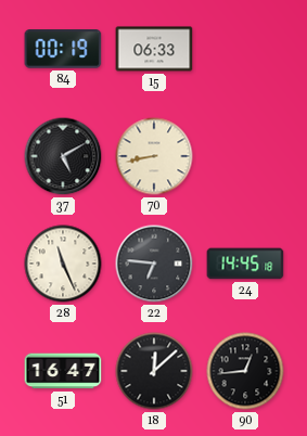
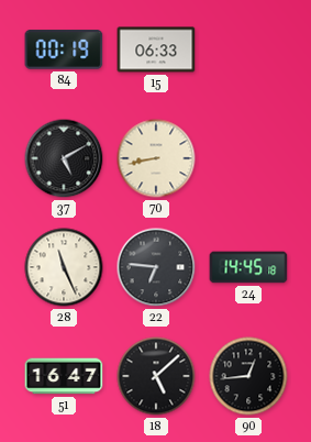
18: 12:08 -> 5:08 (156, 376)
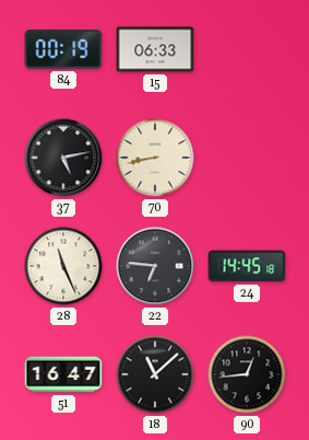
37: 5:10 -> 5:13 (63, 158)
18: 5:08 -> 11:08 (155, 374)
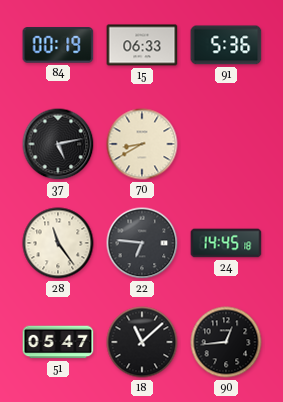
91: none -> 5:36 (226, 45)
70: 8:43 -> 8:40 (142, 144)
28: 11:26 -> 11:24 (58, 243)
51: 16:47 -> 05:47 (58, 342)
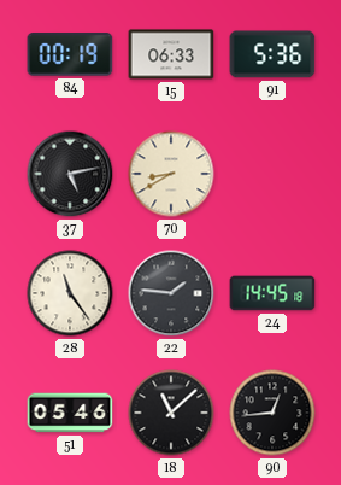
22: 6:46 -> 1:46 (171, 293)
51: 05:47 -> 05:46 (70, 413)
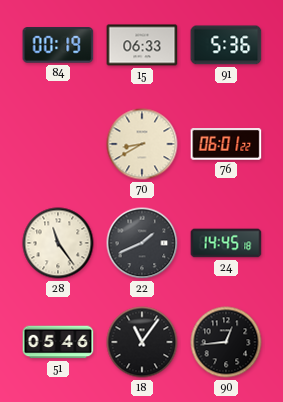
37: 5:13 -> none (70, 174)
76: none -> 06:01 (226, 145)
22: 1:46 -> 1:41 (142, 243)
18: 11:08 -> 11:06 (142, 342)
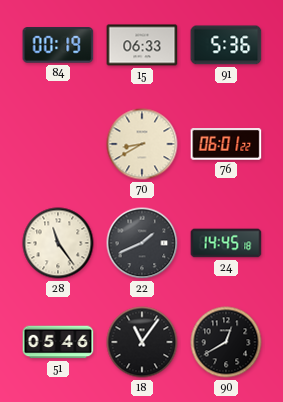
90: 12:44 -> 12:40 (226, 342)
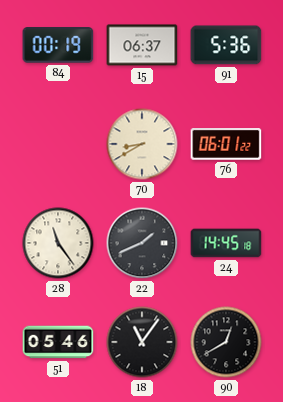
15: 06:33 -> 06:37 (142, 45)
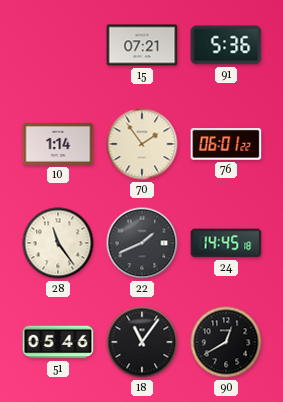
84: 00:19 -> none (58, 45)
15: 06:37 -> 07:21 (142, 45)
10: none -> 1:14 (58, 144)
70: 8:40 -> 1:54 (142, 144)
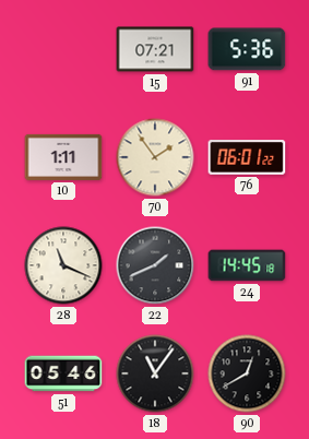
10: 1:14 -> 1:11 (63, 157)
28: 11:24 -> 11:19 (63, 265)
